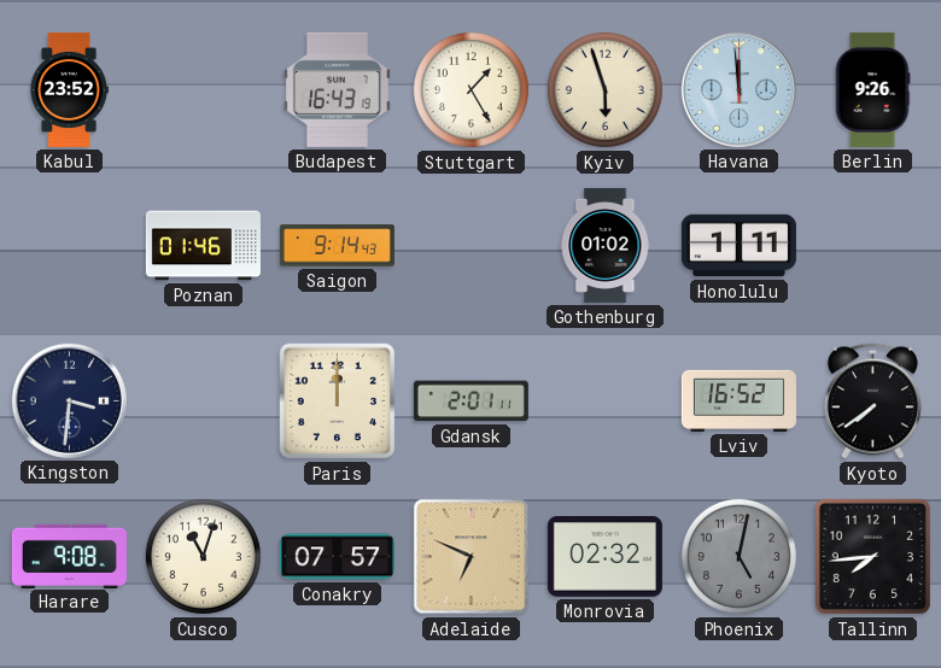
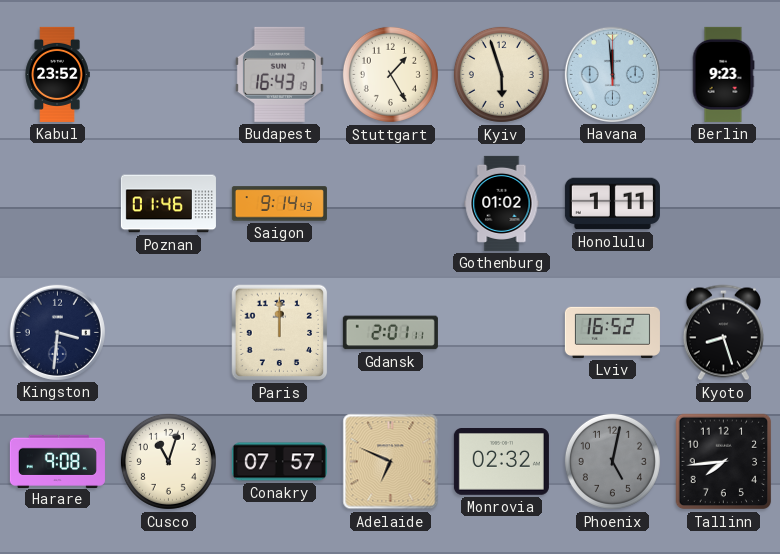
Berlin: 9:26 -> 9:23 (723, 74)
Kyoto: 7:39 -> 8:27 (723, 333)
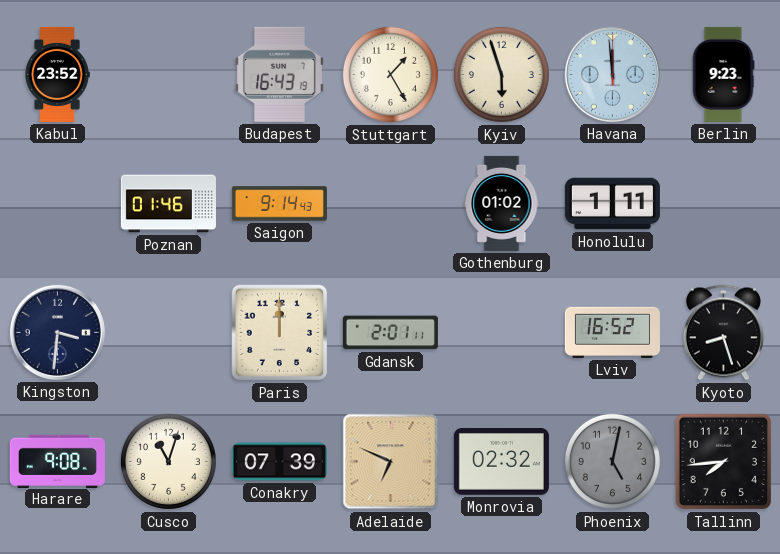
Conakry: 07:57 -> 07:39 (279, 462)
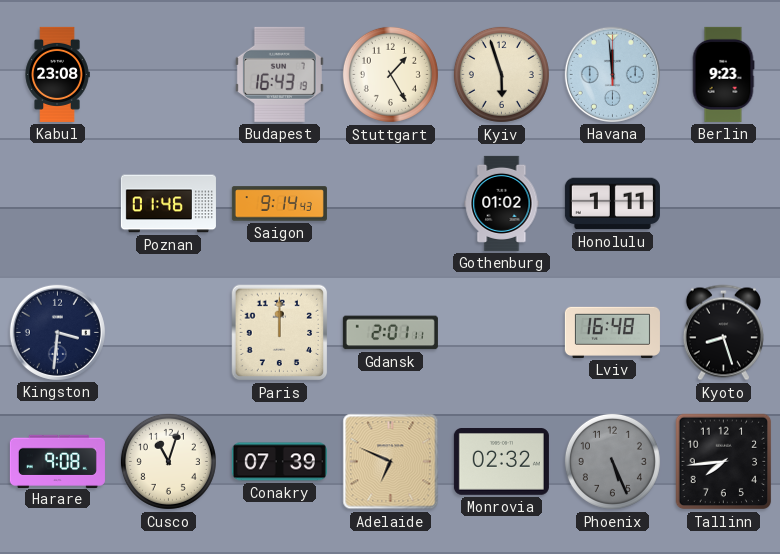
Kabul: 23:52 -> 23:08 (57, 74)
Lviv: 16:52 -> 16:48 (612, 332)
Phoenix: 5:02 -> 5:26 (612, 461)
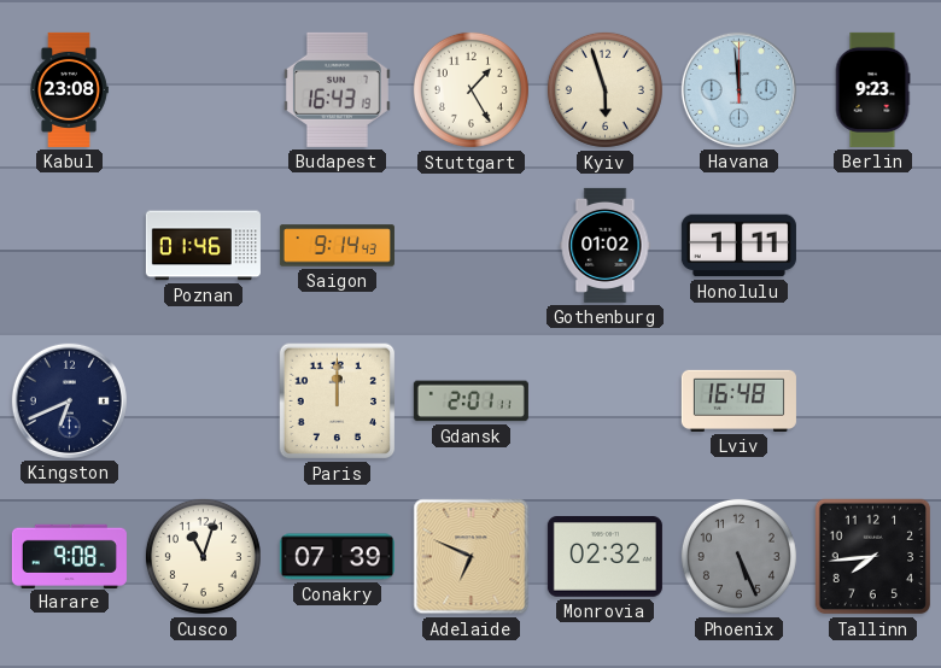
Kingston: 3:31 -> 6:41 (69, 400)
Kyoto: 8:27 -> none (723, 333)
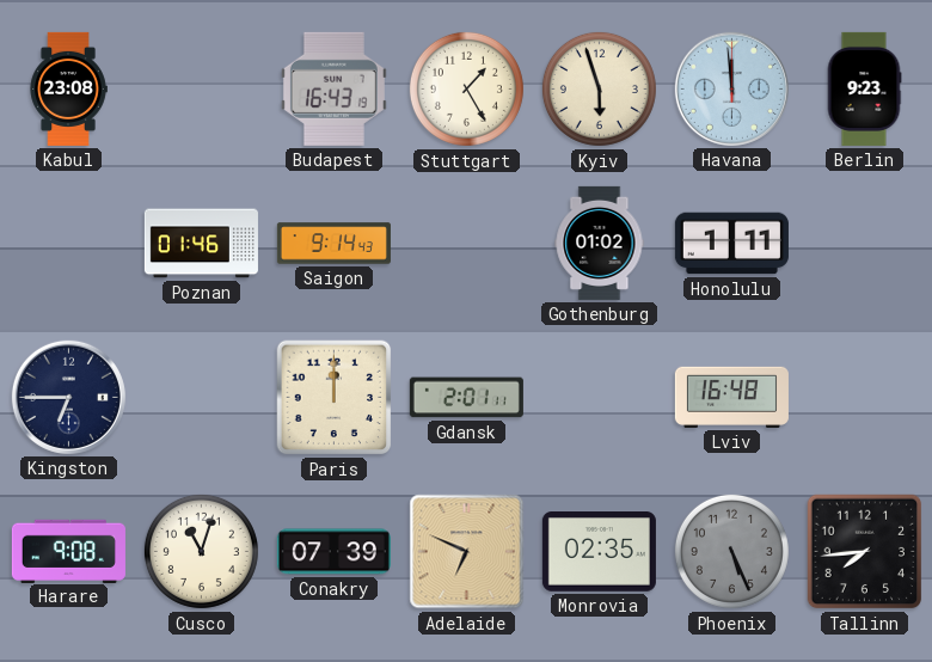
Kingston: 6:41 -> 6:45 (68, 397)
Monrovia: 02:32 -> 02:35 (599, 552)
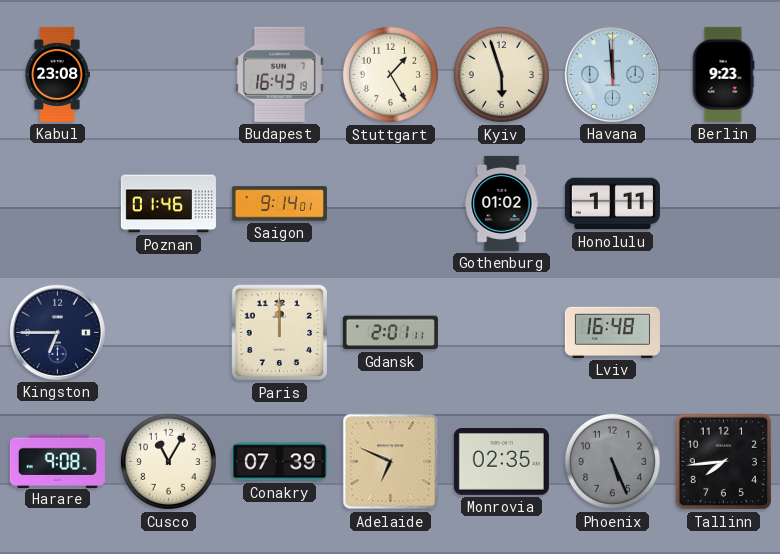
Saigon: 9:14:43 -> 9:14:01 (279, 204)
Cusco: 11:03 -> 11:05 (168, 461)
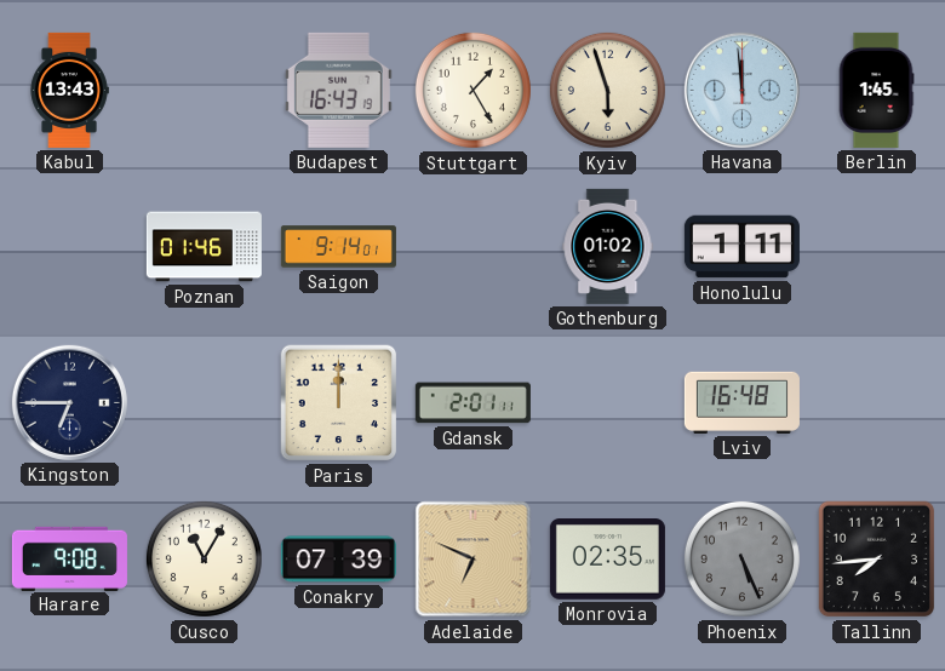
Kabul: 23:08 -> 13:43 (69, 90)
Berlin: 9:23 -> 1:45 (876, 90)
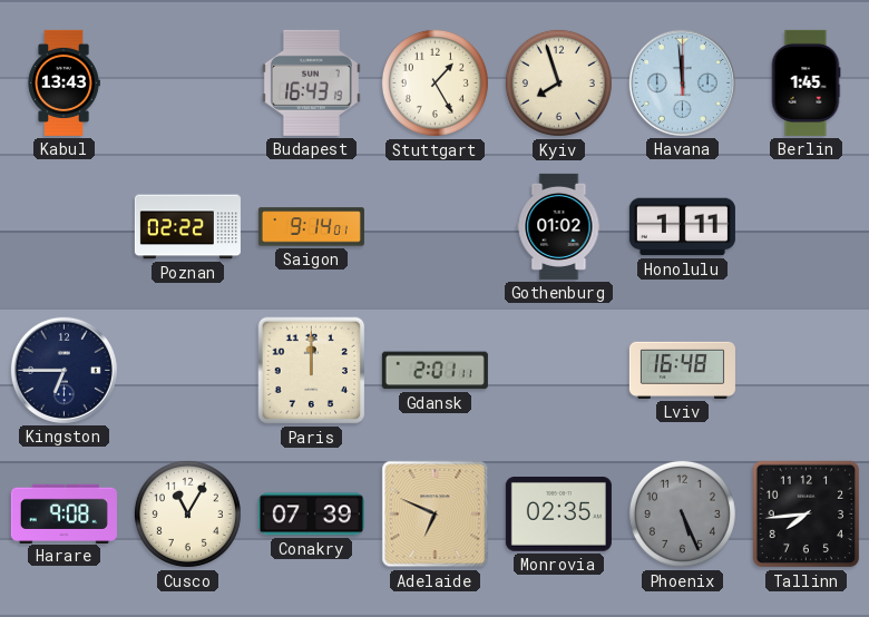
Kyiv: 5:57 -> 7:57 (558, 82)
Poznan: 01:46 -> 02:22 (187, 227)
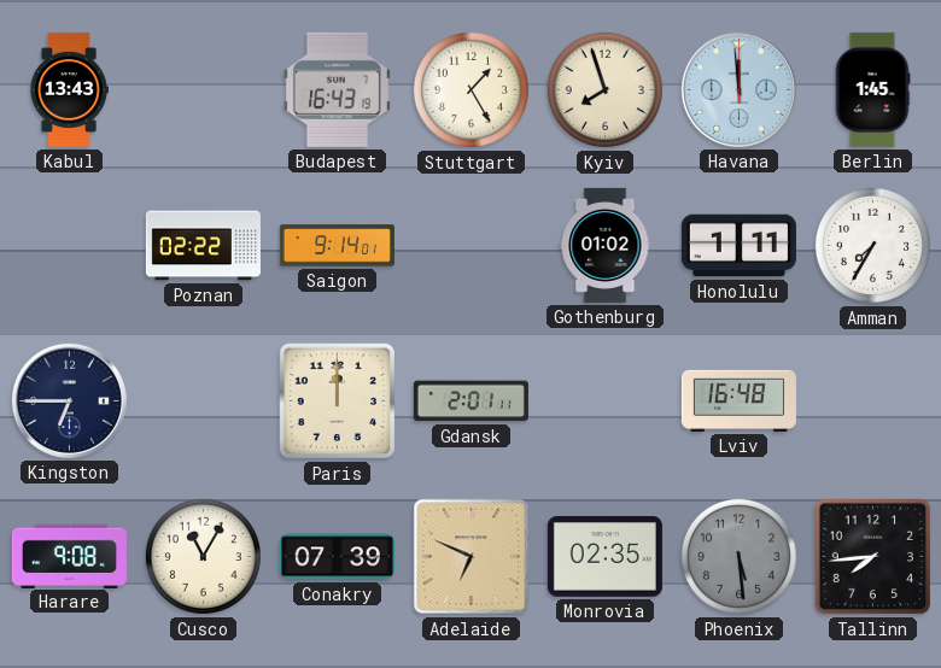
Amman: none -> 7:35 (872, 245)
Phoenix: 5:26 -> 5:29 (738, 556)
